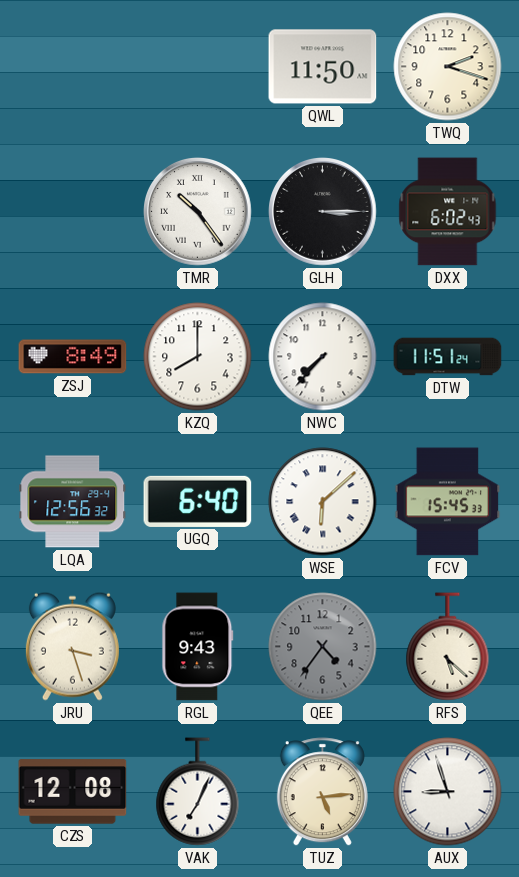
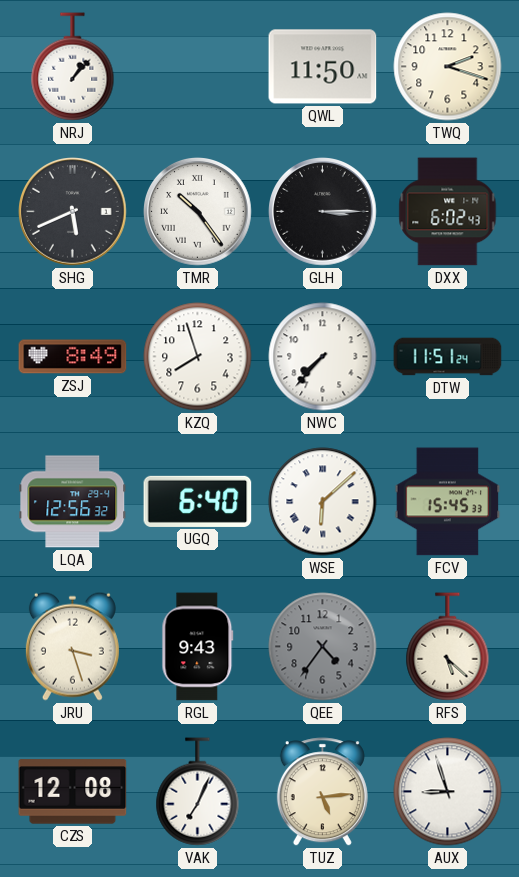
NRJ: none -> 1:07 (73, 67)
SHG: none -> 5:41 (73, 212)
KZQ: 8:00 -> 7:57 (198, 357)
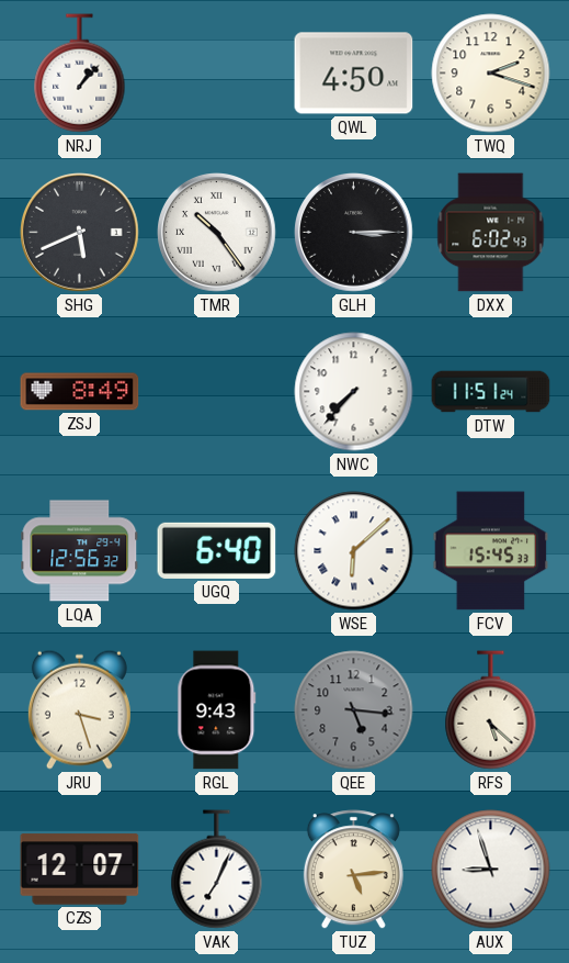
QWL: 11:50 -> 4:50 (354, 74)
KZQ: 7:57 -> none (198, 357)
QEE: 4:36 -> 5:16 (354, 710)
CZS: 12:08 -> 12:07 (80, 870)
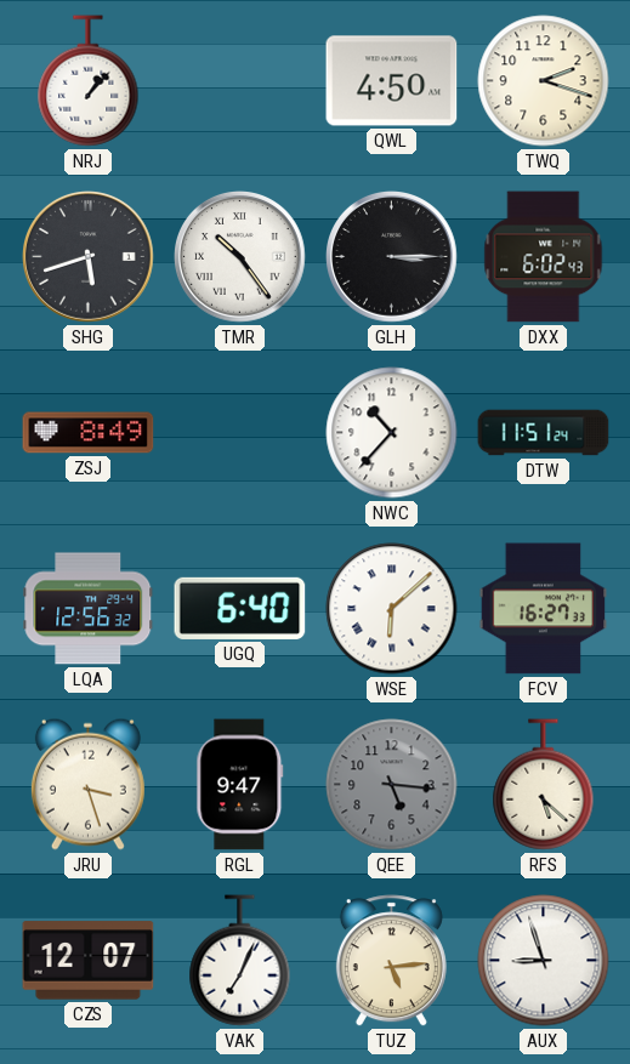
SHG: 5:41 -> 5:42 (89, 257)
NWC: 7:37 -> 10:37 (392, 433)
FCV: 15:45 -> 16:27 (544, 609)
RGL: 9:43 -> 9:47 (240, 785)
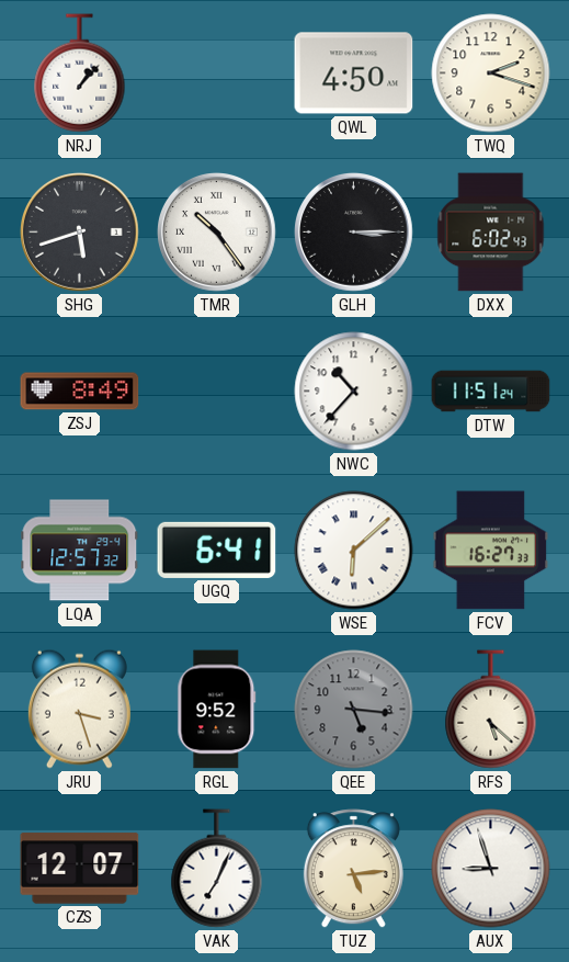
LQA: 12:56 -> 12:57 (80, 551)
UGQ: 6:40 -> 6:41 (217, 550)
RGL: 9:47 -> 9:52 (217, 710)
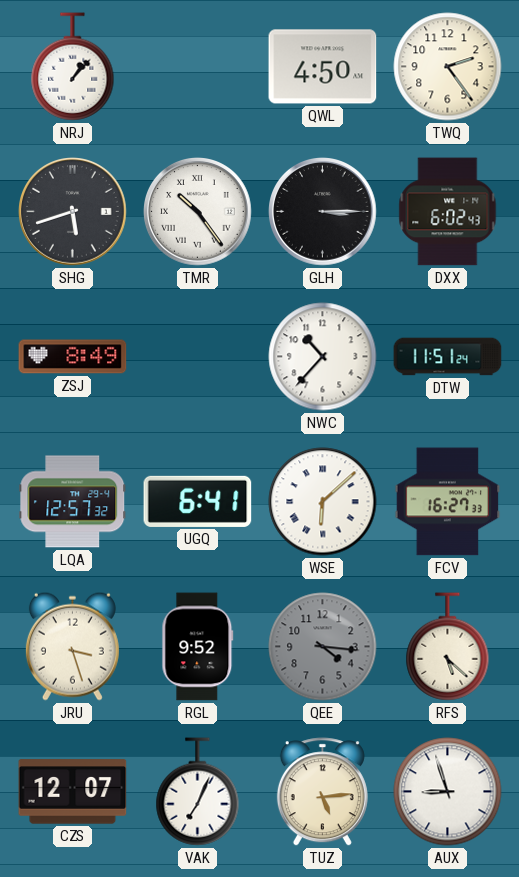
TWQ: 2:18 -> 2:24 (448, 67)
QEE: 5:16 -> 4:16 (323, 647)
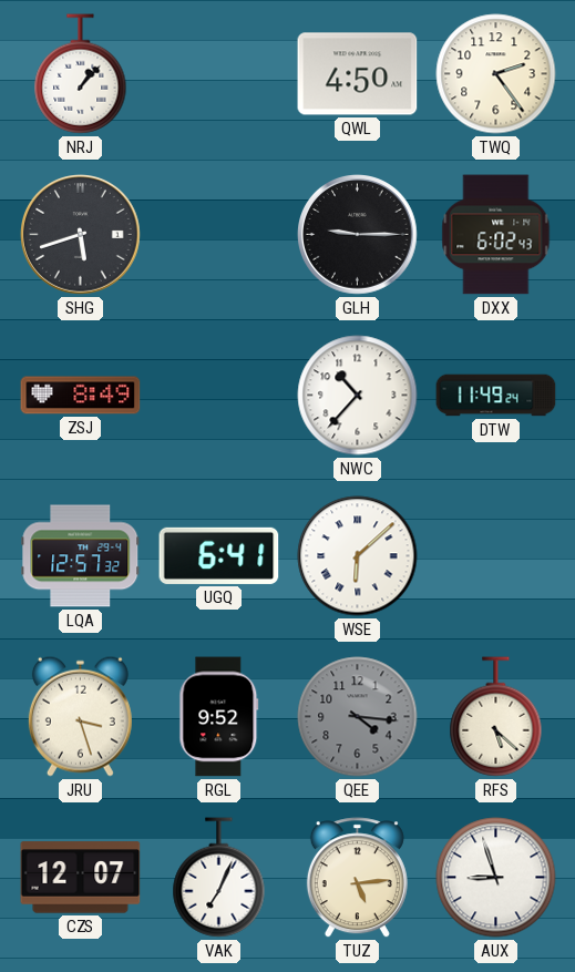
TMR: 10:24 -> none (198, 212)
GLH: 3:15 -> 9:15 (358, 235)
DTW: 11:51 -> 11:49 (496, 396)
FCV: 16:27 -> none (448, 502)
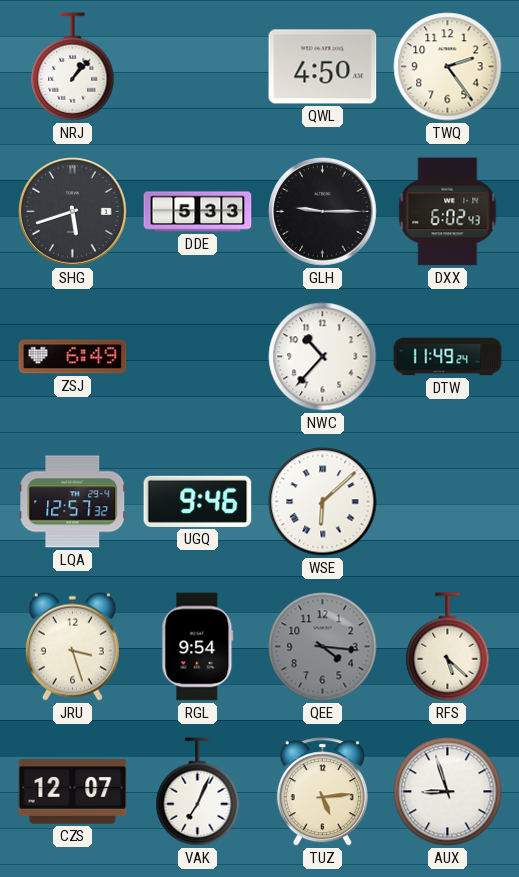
DDE: none -> 5:33 (198, 212)
ZSJ: 8:49 -> 6:49 (73, 357)
UGQ: 6:41 -> 9:46 (198, 501)
RGL: 9:52 -> 9:54 (198, 647)
